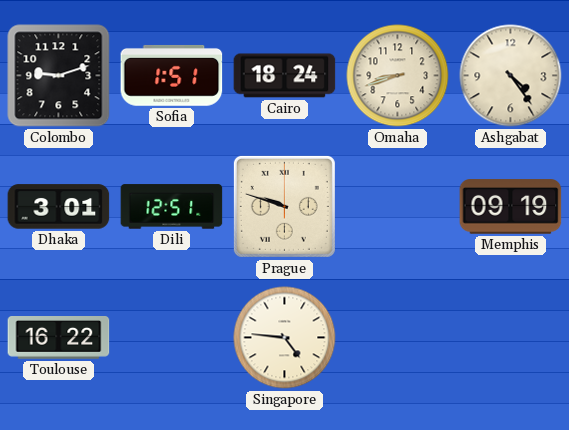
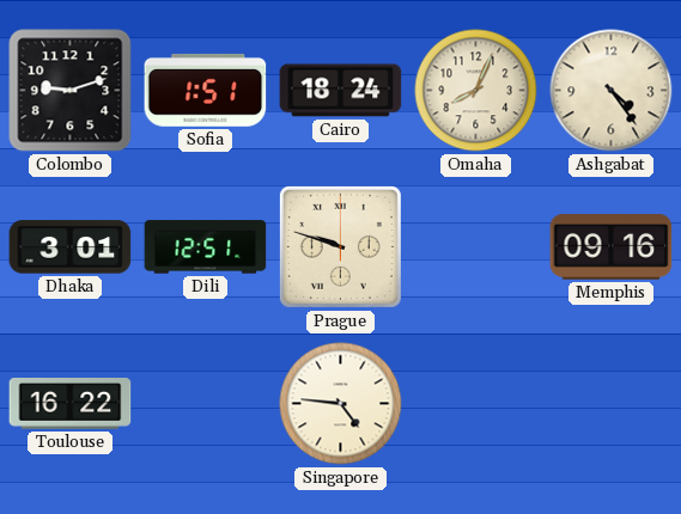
Omaha: 8:42 -> 8:04 (476, 91)
Memphis: 09:19 -> 09:16 (612, 247)
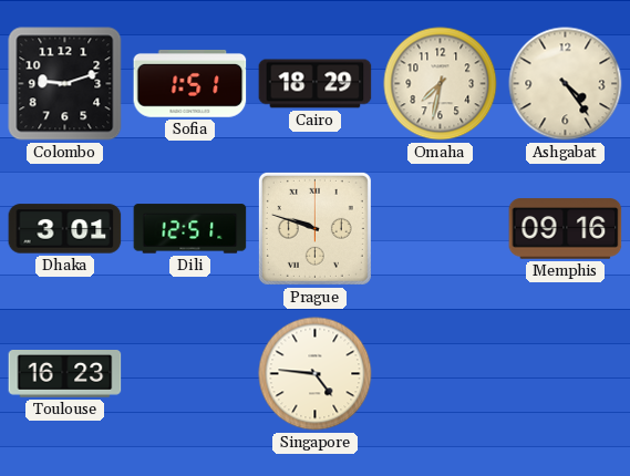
Cairo: 18:24 -> 18:29 (316, 84)
Omaha: 8:04 -> 7:32 (441, 84)
Toulouse: 16:22 -> 16:23 (65, 374)
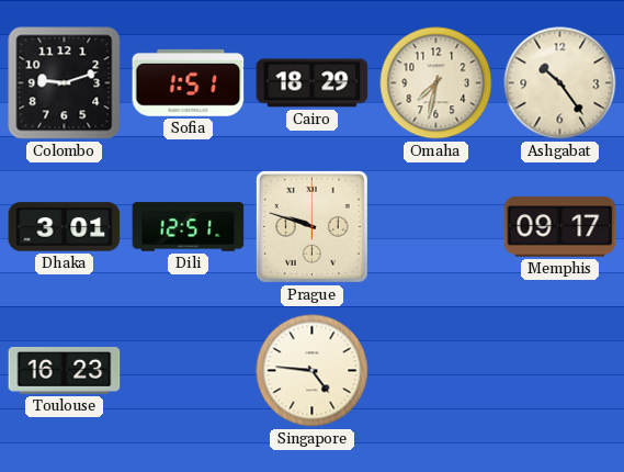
Ashgabat: 4:24 -> 10:24 (560, 83)
Memphis: 09:16 -> 09:17 (560, 227)
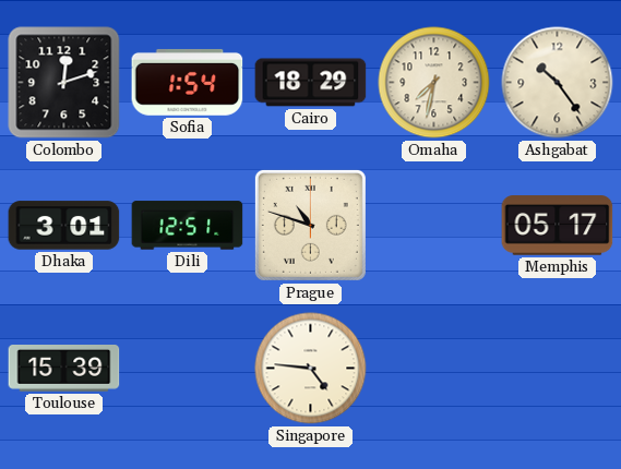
Colombo: 9:12 -> 12:12 (64, 83)
Sofia: 1:51 -> 1:54 (188, 82)
Prague: 9:48 -> 10:48 (310, 225)
Memphis: 09:17 -> 05:17 (558, 226)
Toulouse: 16:23 -> 15:39 (64, 369)
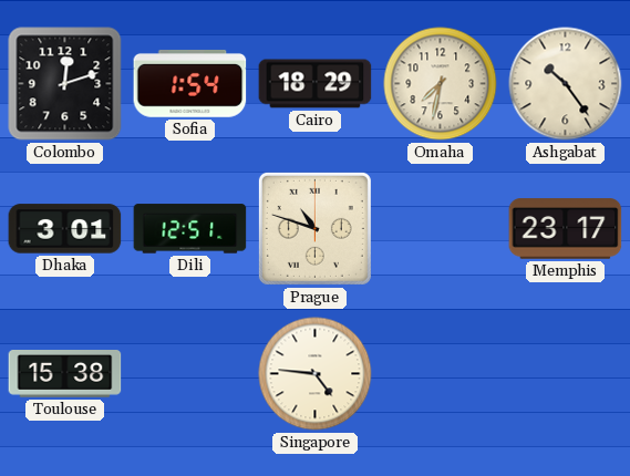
Memphis: 05:17 -> 23:17 (566, 229)
Toulouse: 15:39 -> 15:38 (65, 374)
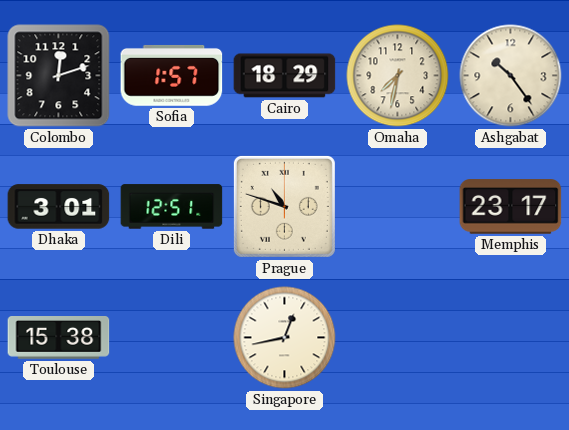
Sofia: 1:54 -> 1:57 (172, 75)
Singapore: 4:46 -> 12:43 (285, 338)
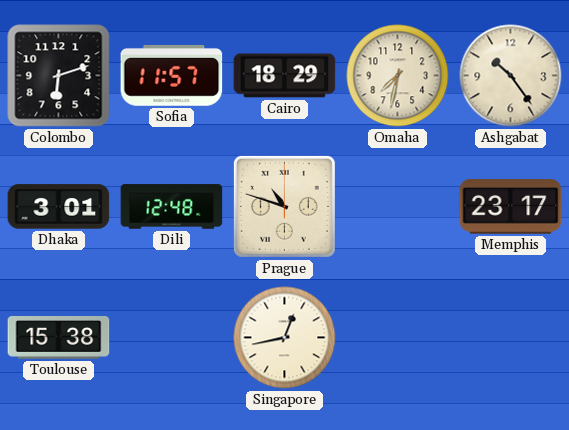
Colombo: 12:12 -> 6:12 (59, 76)
Sofia: 1:57 -> 11:57 (172, 75)
Dili: 12:51 -> 12:48 (172, 207)
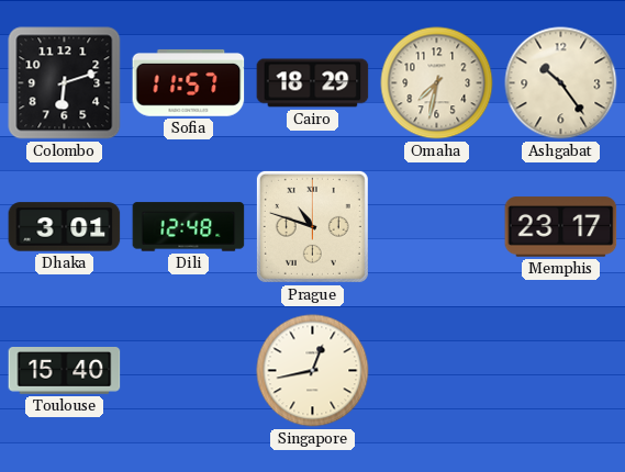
Toulouse: 15:38 -> 15:40 (65, 371)
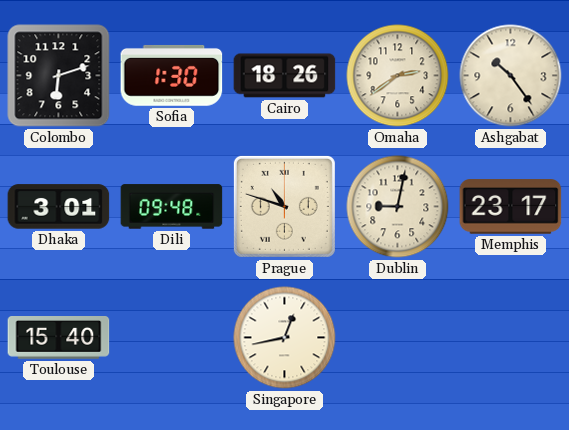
Sofia: 11:57 -> 1:30 (172, 75)
Cairo: 18:29 -> 18:26 (285, 76)
Omaha: 7:32 -> 2:39 (398, 76)
Dili: 12:48 -> 09:48 (172, 207)
Dublin: none -> 9:02 (398, 207)
